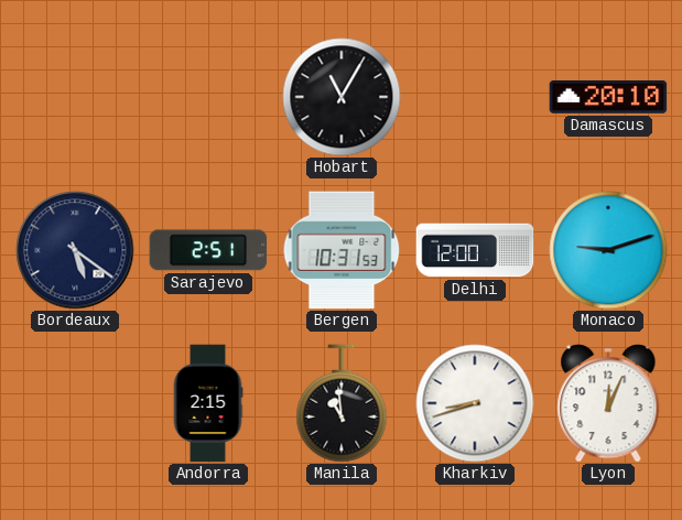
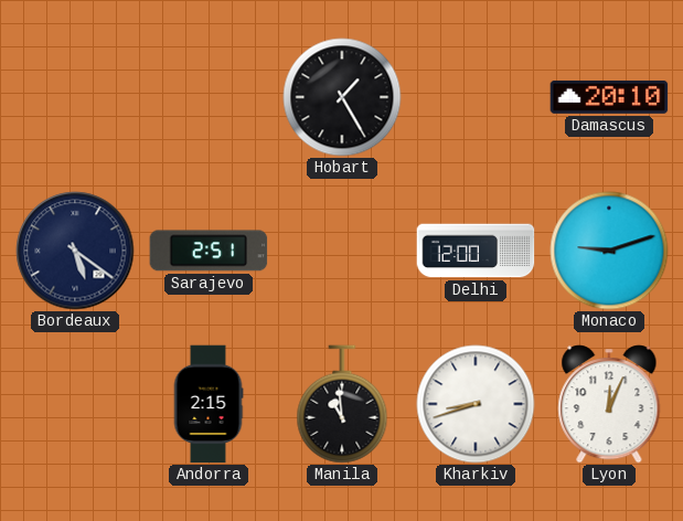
Hobart: 11:05 -> 1:25 (342, 97)
Bergen: 10:31 -> none (342, 250)
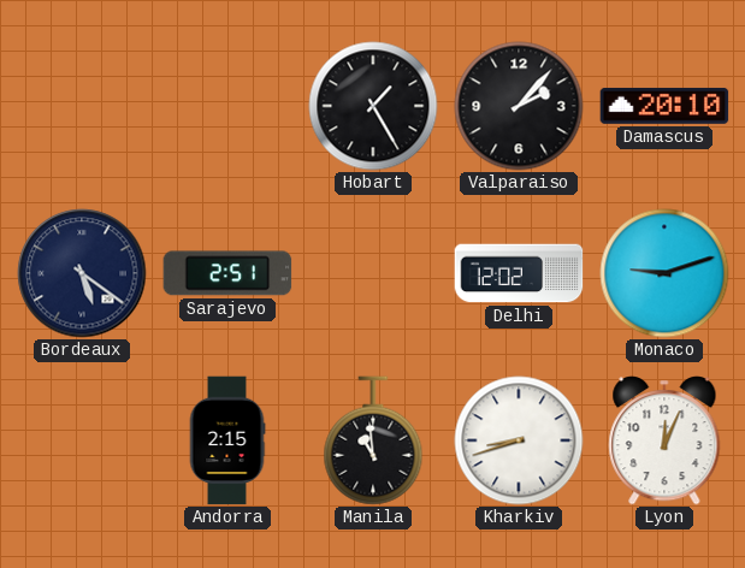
Valparaiso: none -> 2:07 (519, 106)
Delhi: 12:00 -> 12:02 (519, 273)
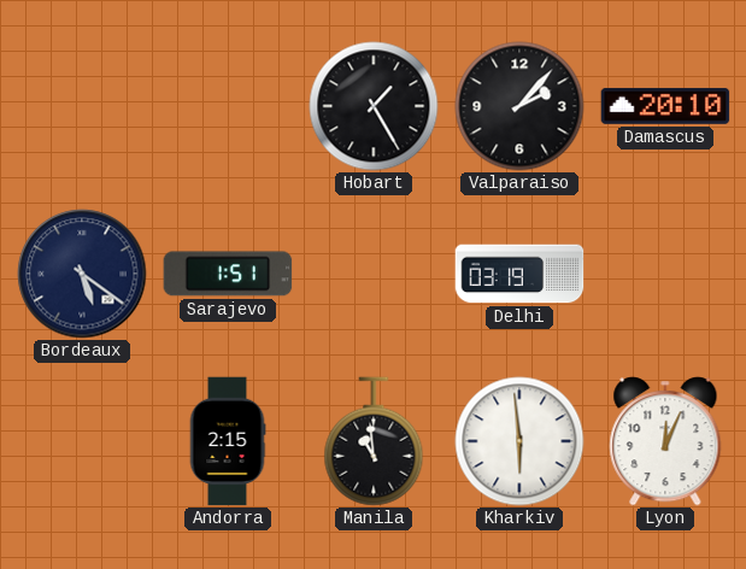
Sarajevo: 2:51 -> 1:51 (228, 274)
Delhi: 12:02 -> 03:19 (519, 274)
Monaco: 9:12 -> none (664, 273)
Kharkiv: 8:42 -> 5:59 (519, 441)
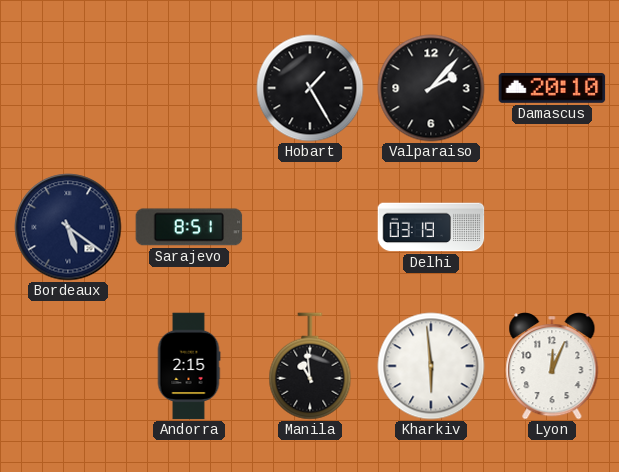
Sarajevo: 1:51 -> 8:51 (189, 227)
